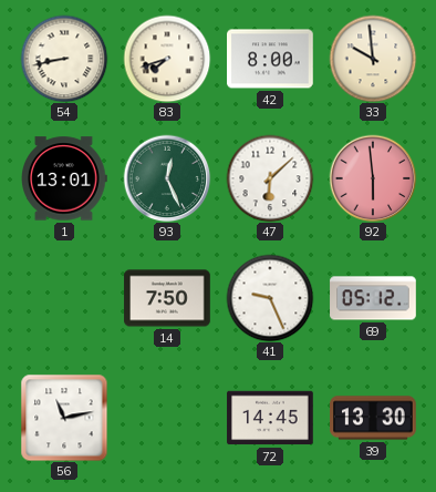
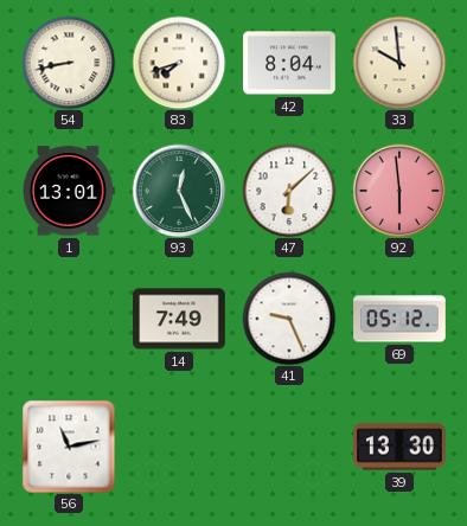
42: 8:00 -> 8:04 (289, 63)
14: 7:50 -> 7:49 (179, 319)
72: 14:45 -> none (270, 418)
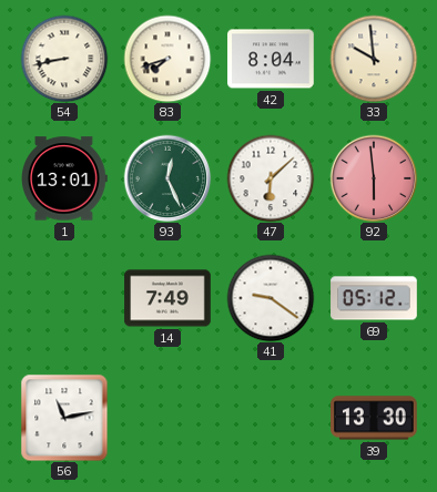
41: 9:26 -> 9:21 (271, 298)
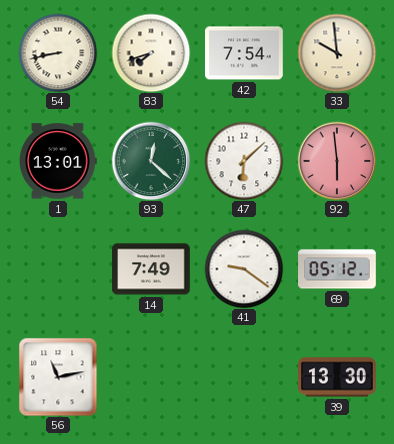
42: 8:04 -> 7:54 (244, 53)
93: 12:26 -> 12:22 (151, 161)
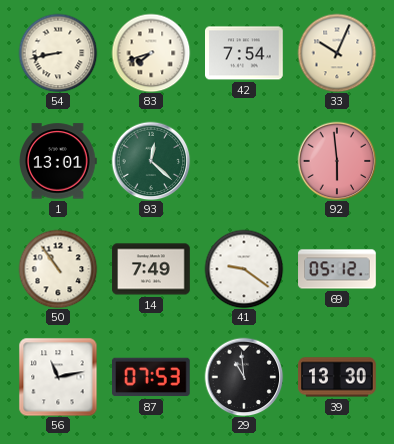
33: 9:59 -> 10:04 (337, 53)
47: 6:08 -> none (244, 161)
50: none -> 10:54 (58, 269)
87: none -> 07:53 (152, 377)
29: none -> 10:59 (244, 377)
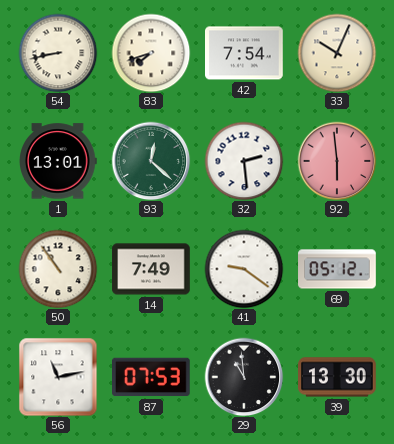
32: none -> 2:29 (244, 161)
